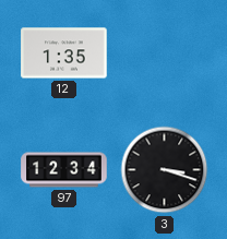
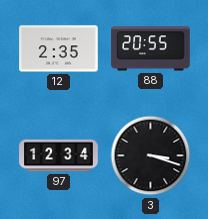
12: 1:35 -> 2:35 (59, 49)
88: none -> 20:55 (151, 49)
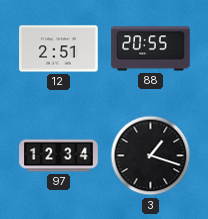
12: 2:35 -> 2:51 (59, 49)
3: 3:18 -> 1:18 (151, 156)
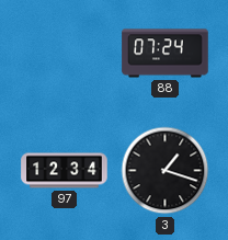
12: 2:51 -> none (59, 49)
88: 20:55 -> 07:24 (166, 54)
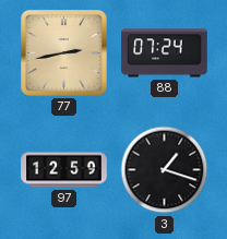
77: none -> 2:43 (64, 53)
97: 12:34 -> 12:59 (64, 170)
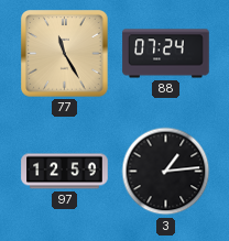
77: 2:43 -> 11:25 (65, 54)
3: 1:18 -> 1:14 (166, 172)
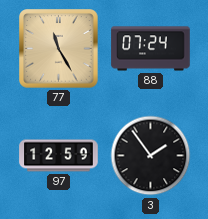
3: 1:14 -> 1:54 (151, 156)
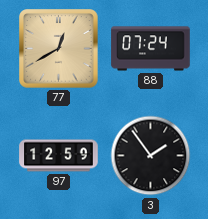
77: 11:25 -> 12:40 (59, 49)
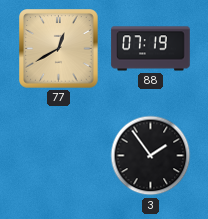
88: 07:24 -> 07:19 (151, 49)
97: 12:59 -> none (59, 156)
